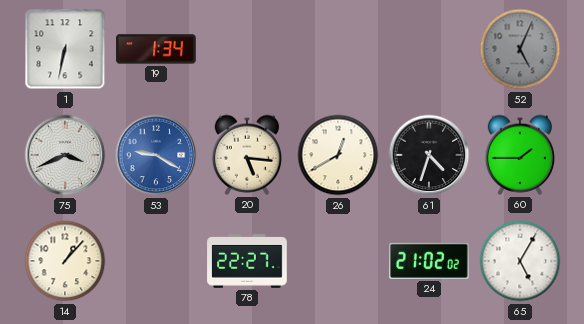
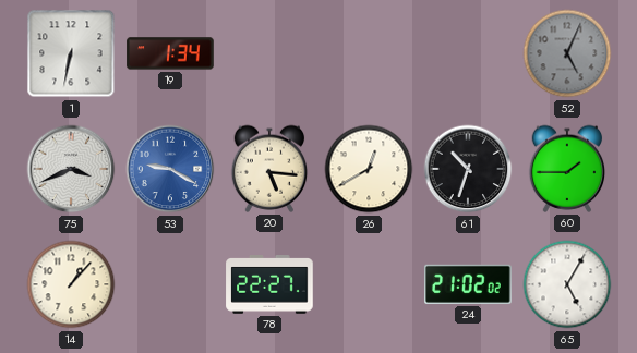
61: 4:33 -> 10:33 (468, 169)
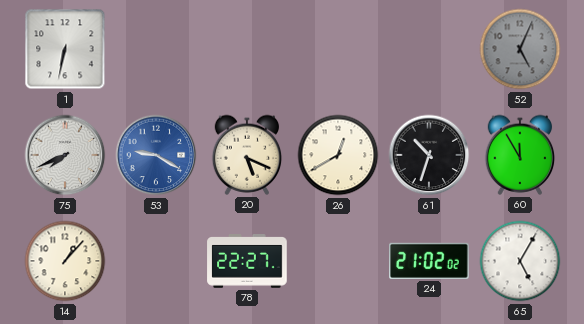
19: 1:34 -> none (170, 53)
75: 3:41 -> 7:41 (65, 155)
20: 5:16 -> 5:19 (247, 155)
60: 1:45 -> 11:55 (520, 155)
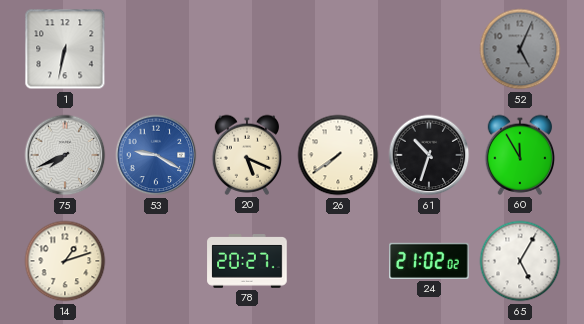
26: 12:40 -> 7:39 (338, 155)
14: 1:07 -> 1:12 (65, 261)
78: 22:27 -> 20:27 (247, 262)
